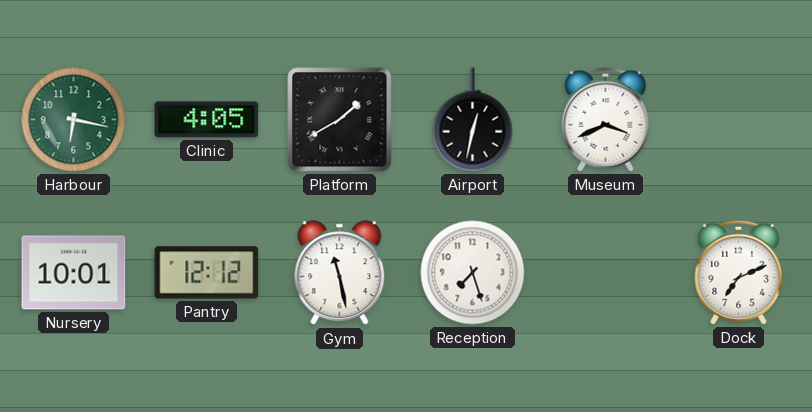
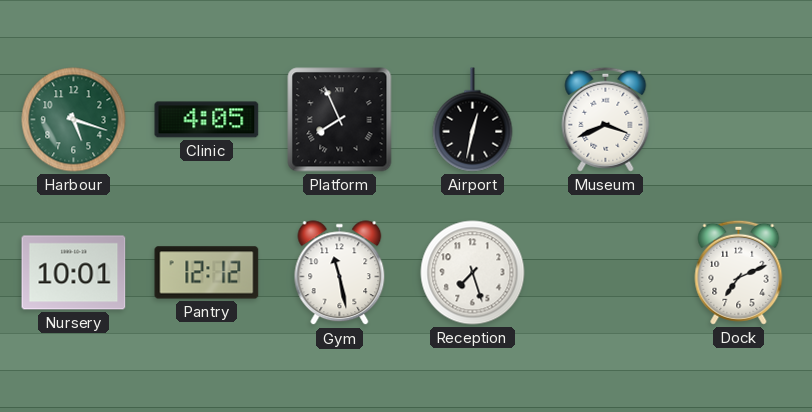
Harbour: 6:17 -> 5:18 (74, 120)
Platform: 1:40 -> 7:56 (340, 120)
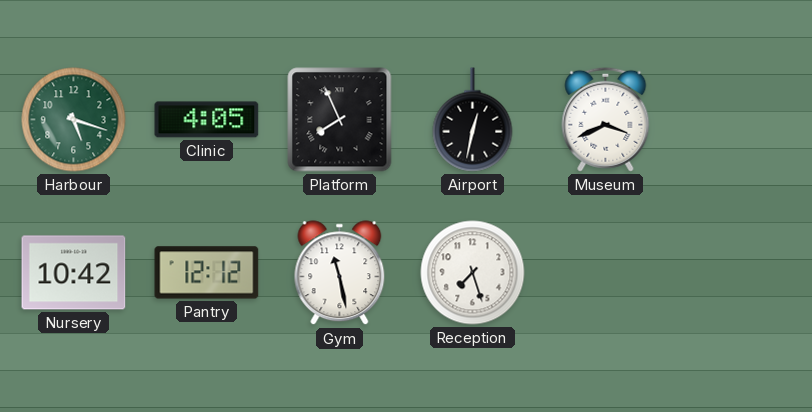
Nursery: 10:01 -> 10:42 (74, 273)
Dock: 7:11 -> none (739, 272)
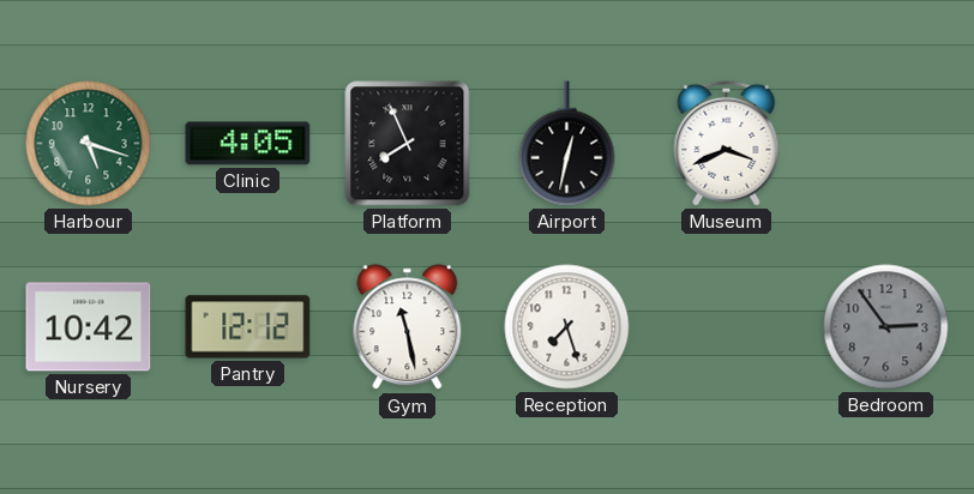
Bedroom: none -> 2:54 (886, 327)
